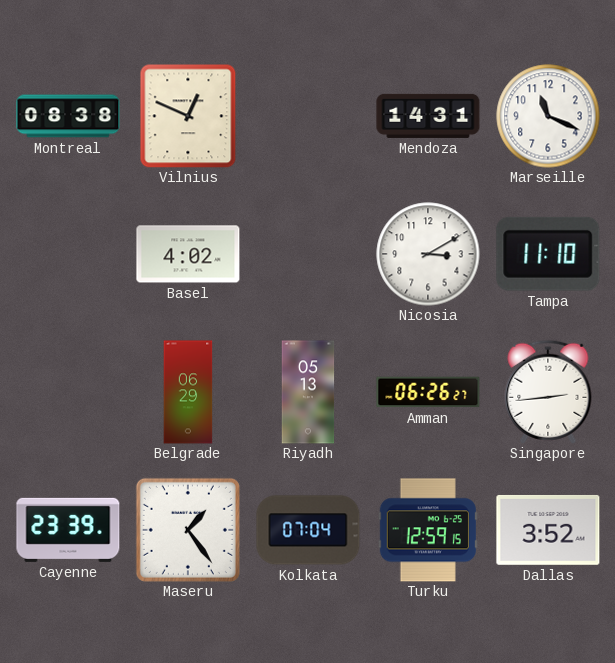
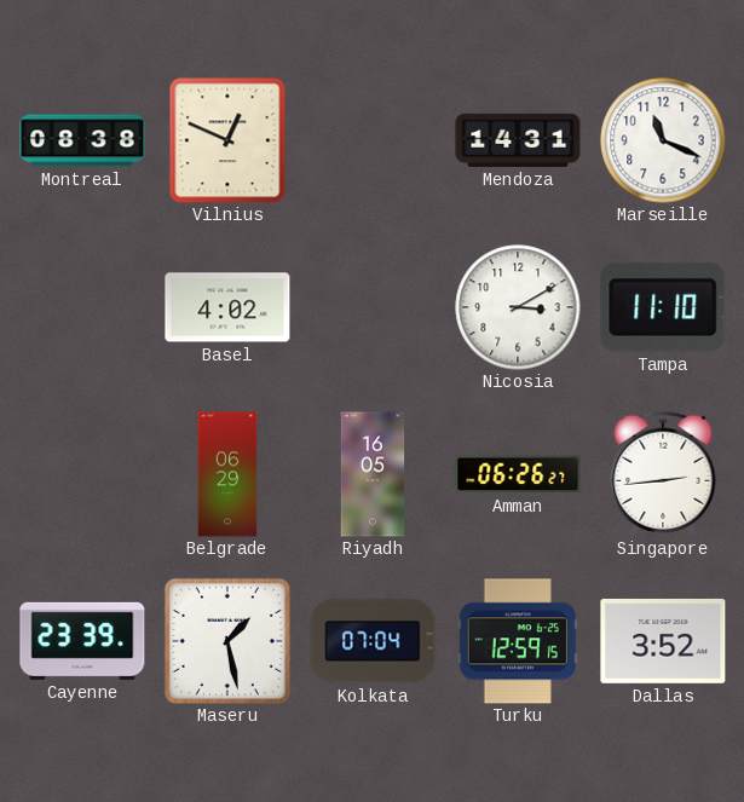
Riyadh: 05:13 -> 16:05 (373, 474)
Maseru: 1:24 -> 1:28 (227, 641)
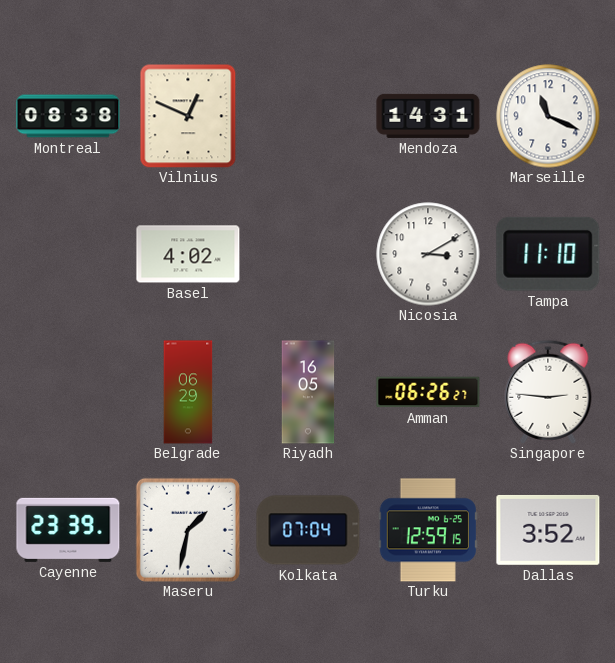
Singapore: 2:44 -> 2:46 (548, 392)
Maseru: 1:28 -> 1:32 (188, 530)
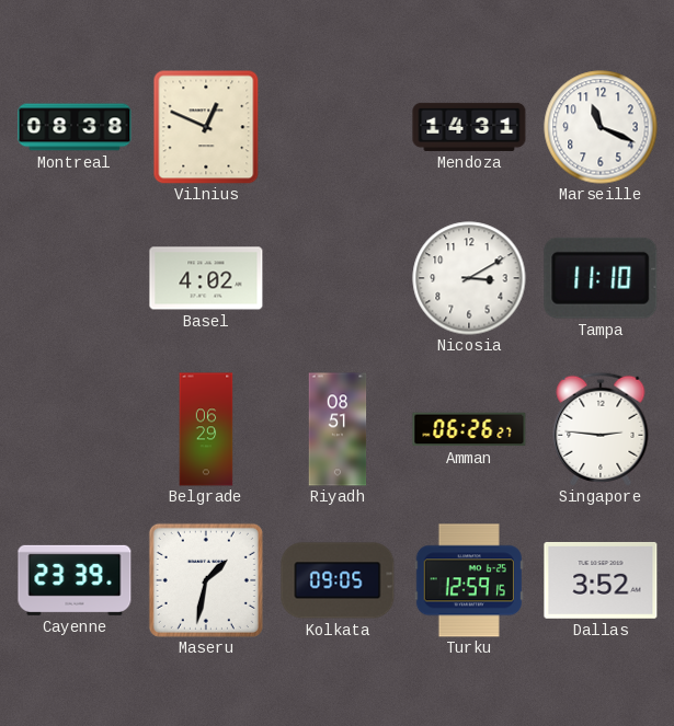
Riyadh: 16:05 -> 08:51 (338, 429)
Kolkata: 07:04 -> 09:05 (338, 580)
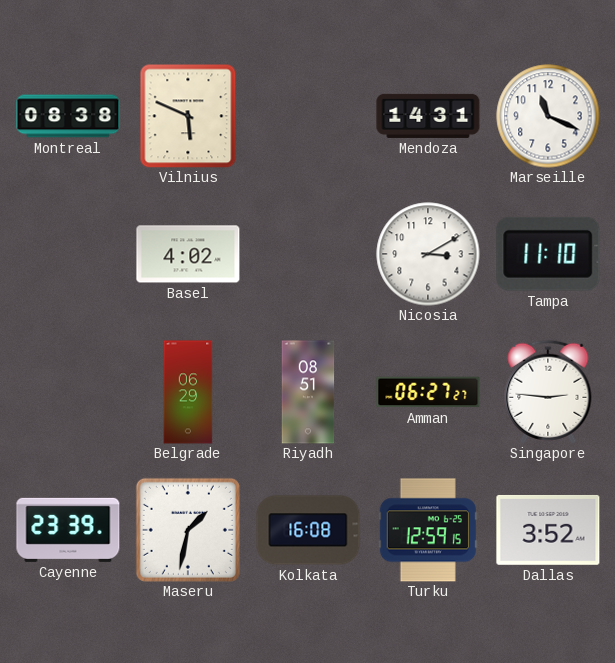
Vilnius: 12:49 -> 5:49 (188, 116)
Amman: 06:26 -> 06:27 (428, 392)
Kolkata: 09:05 -> 16:08 (308, 530)
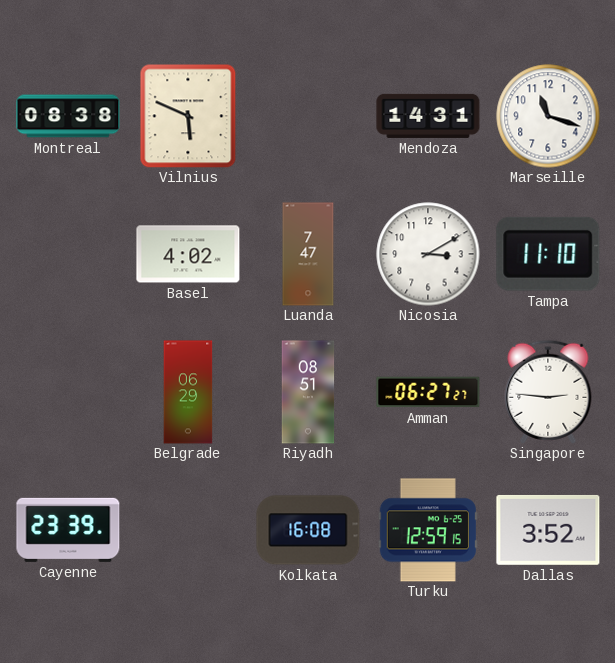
Marseille: 11:19 -> 11:18 (548, 116)
Luanda: none -> 7:47 (308, 254)
Maseru: 1:32 -> none (188, 530)
